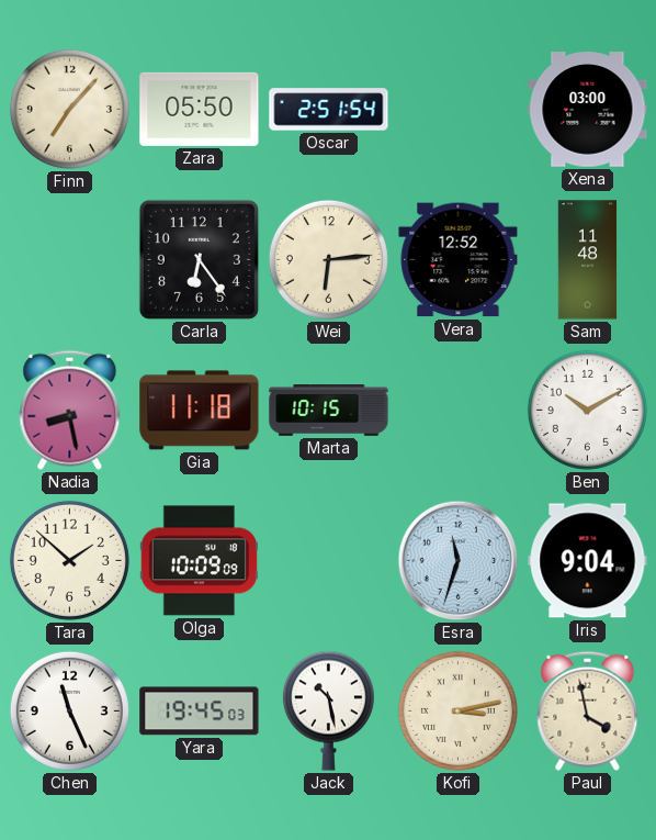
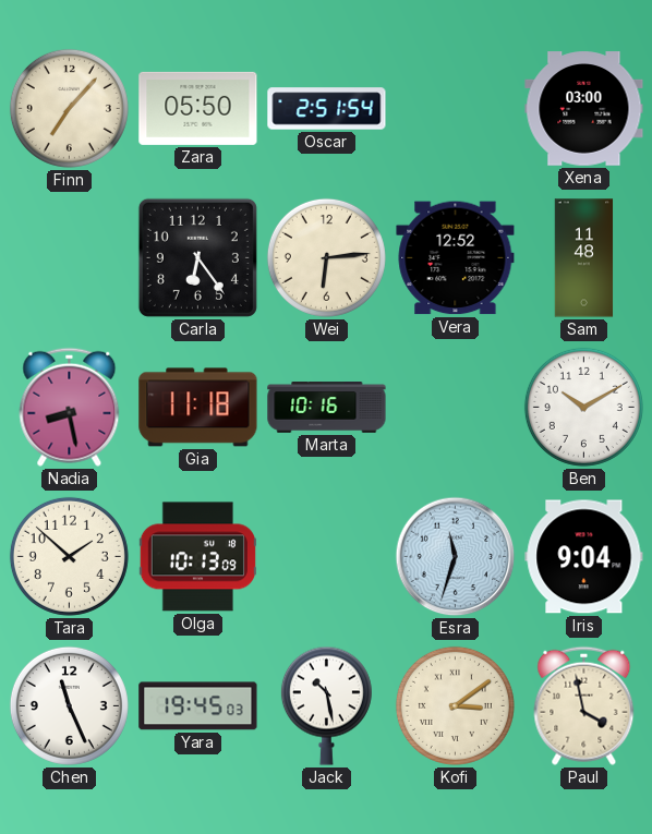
Marta: 10:15 -> 10:16 (327, 408)
Olga: 10:09 -> 10:13 (197, 557)
Kofi: 3:13 -> 3:09 (455, 705)
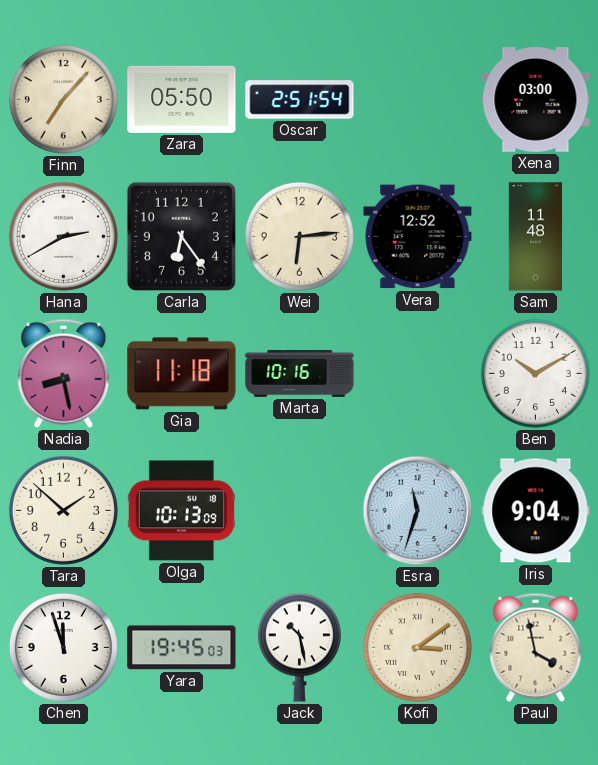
Hana: none -> 2:40 (63, 236)
Chen: 11:26 -> 11:57 (63, 647)
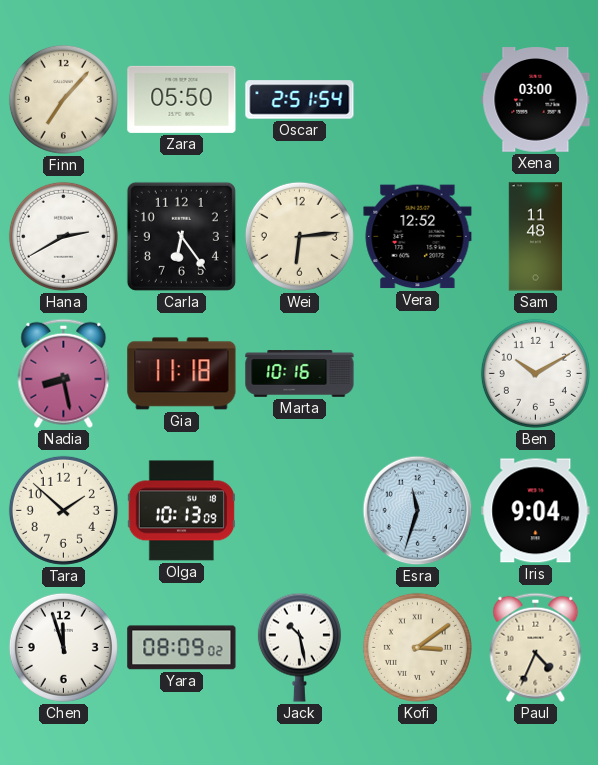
Yara: 19:45 -> 08:09 (182, 648)
Paul: 3:58 -> 4:34 (536, 647)
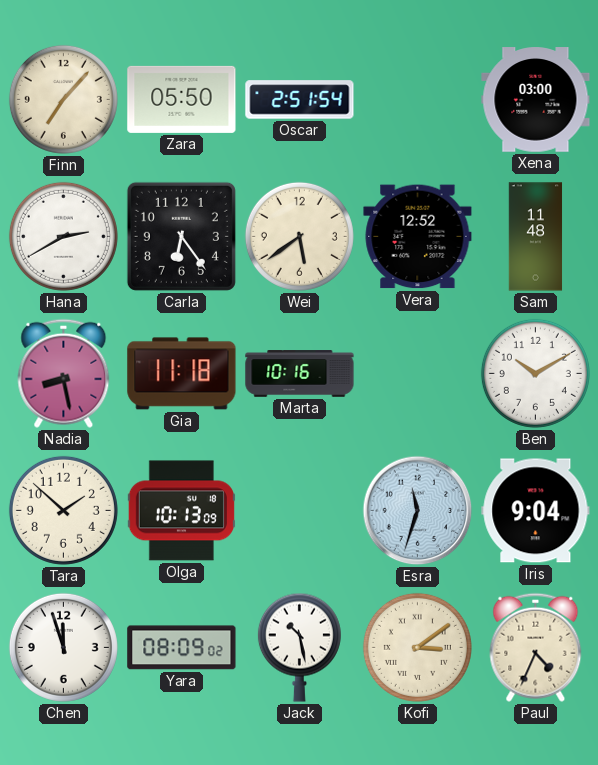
Wei: 6:14 -> 5:39 (299, 236)
